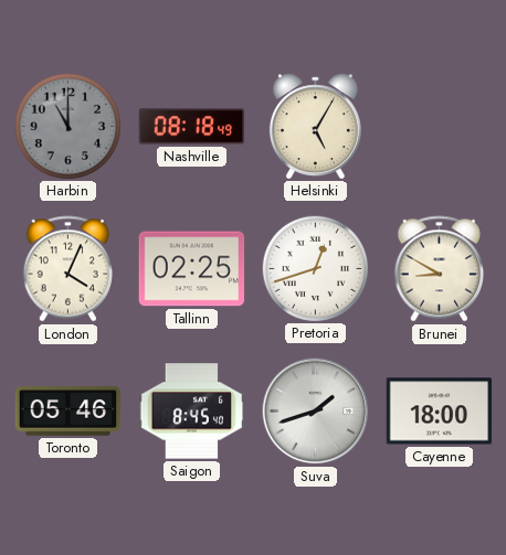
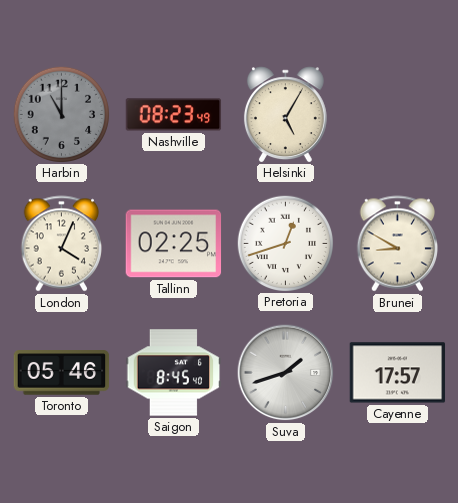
Nashville: 08:18 -> 08:23 (174, 115)
Cayenne: 18:00 -> 17:57 (398, 373)
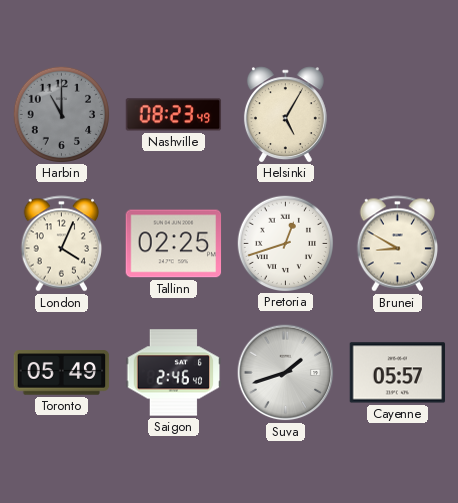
Toronto: 05:46 -> 05:49 (62, 373)
Saigon: 8:45 -> 2:46 (174, 373)
Cayenne: 17:57 -> 05:57 (398, 373)
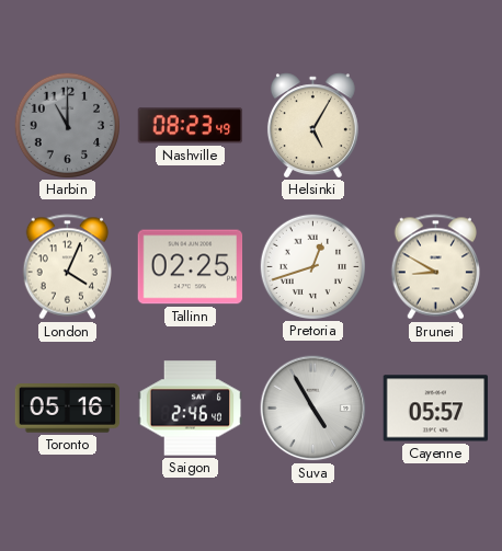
Toronto: 05:49 -> 05:16 (68, 409)
Suva: 1:42 -> 4:55 (313, 409)
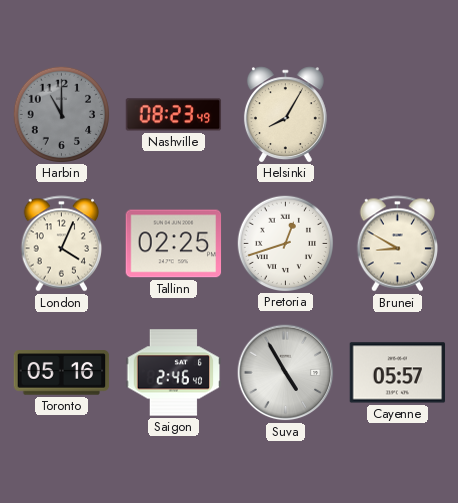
Helsinki: 5:05 -> 8:05 (285, 114)
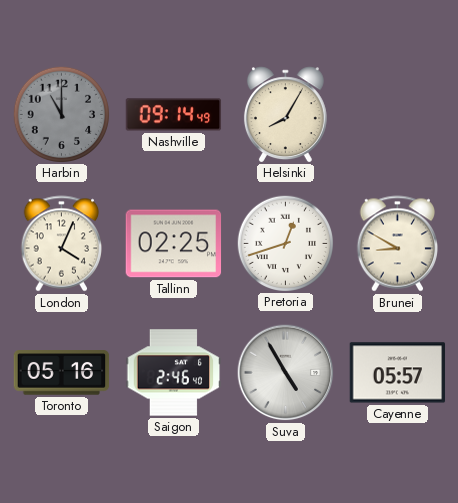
Nashville: 08:23 -> 09:14 (174, 115)
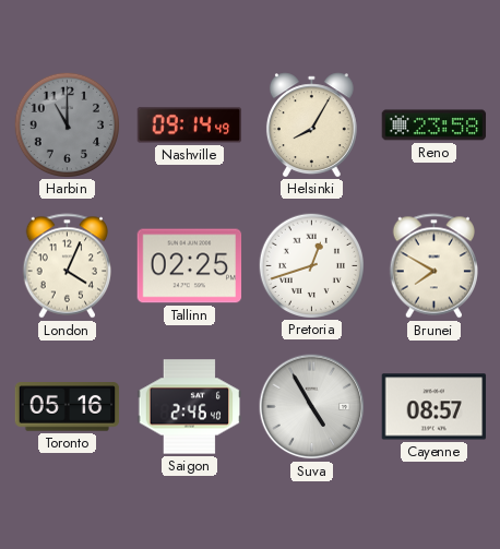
Reno: none -> 23:58 (434, 126)
Brunei: 8:50 -> 7:50 (433, 266)
Cayenne: 05:57 -> 08:57 (434, 407)
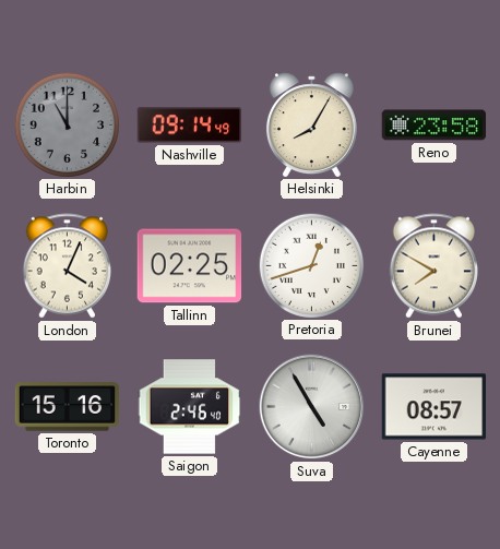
Toronto: 05:16 -> 15:16 (68, 407)
